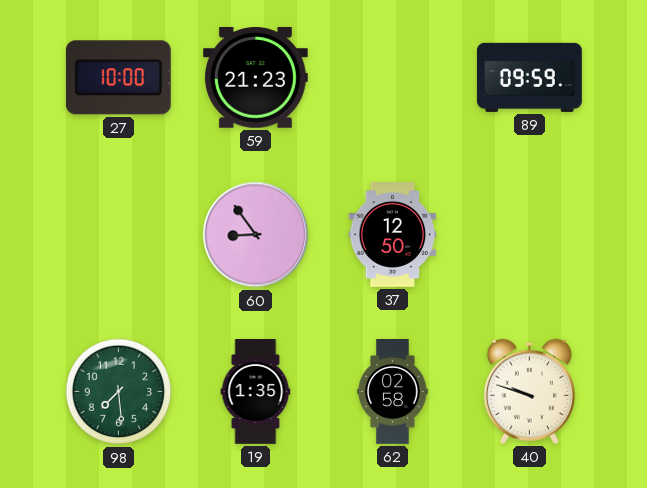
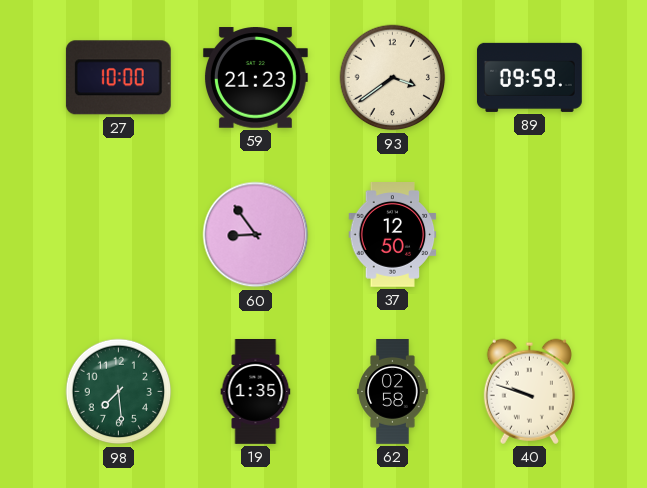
93: none -> 3:39 (393, 78)
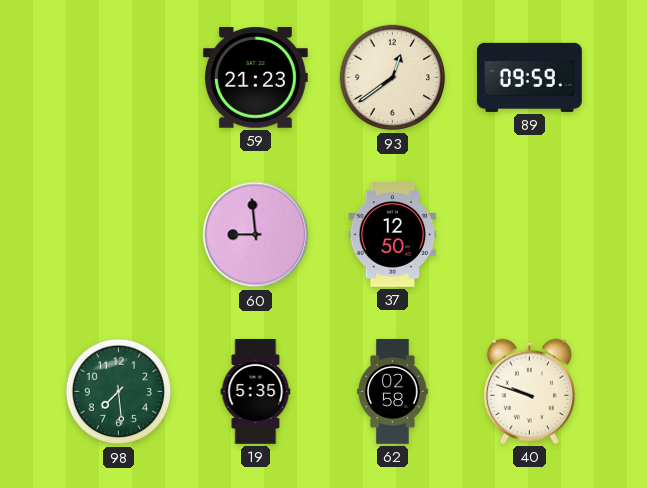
27: 10:00 -> none (118, 78)
93: 3:39 -> 12:39 (393, 78)
60: 8:54 -> 8:59 (256, 235)
19: 1:35 -> 5:35 (256, 392)
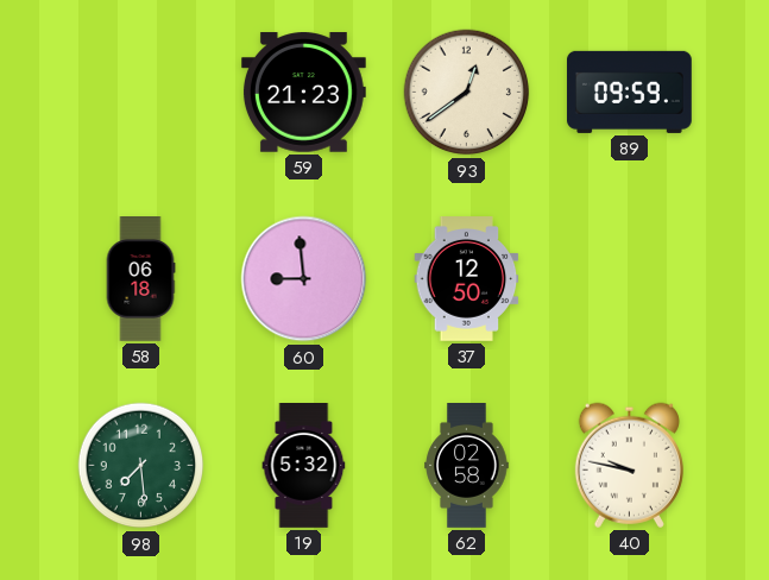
58: none -> 06:18 (140, 279)
19: 5:35 -> 5:32 (304, 466)
40: 9:48 -> 9:47 (629, 465)
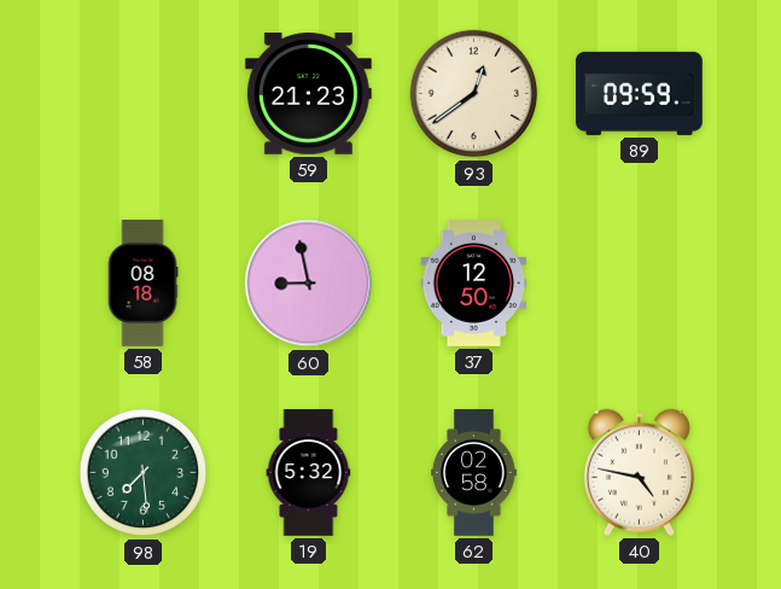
58: 06:18 -> 08:18 (142, 284)
60: 8:59 -> 8:58 (309, 284)
40: 9:47 -> 4:47 (639, 472)
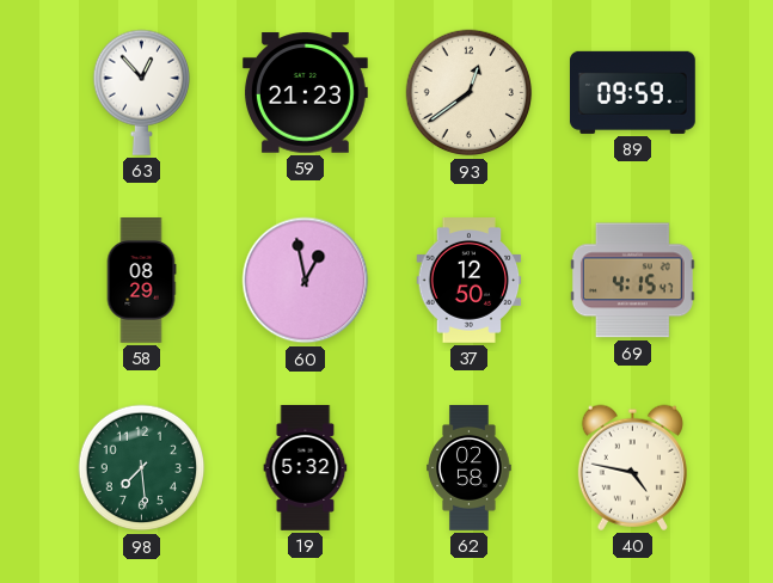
63: none -> 12:53 (142, 92)
58: 08:18 -> 08:29 (141, 281)
60: 8:58 -> 12:58 (306, 281)
69: none -> 4:15 (632, 281)
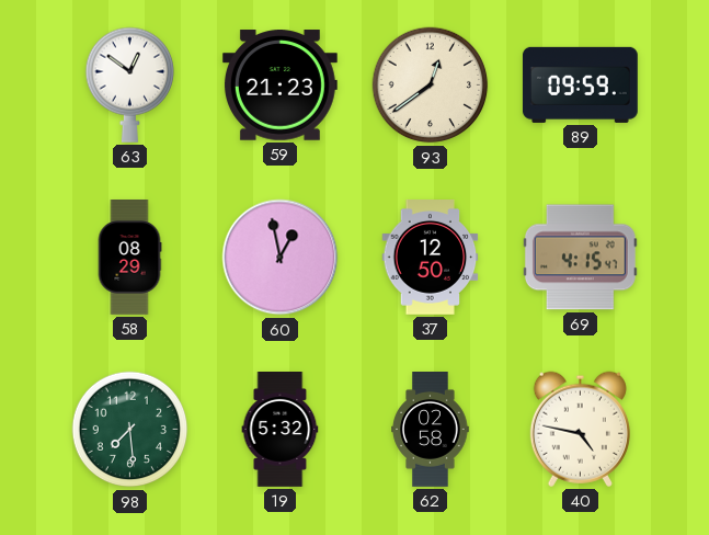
63: 12:53 -> 12:51 (130, 84)
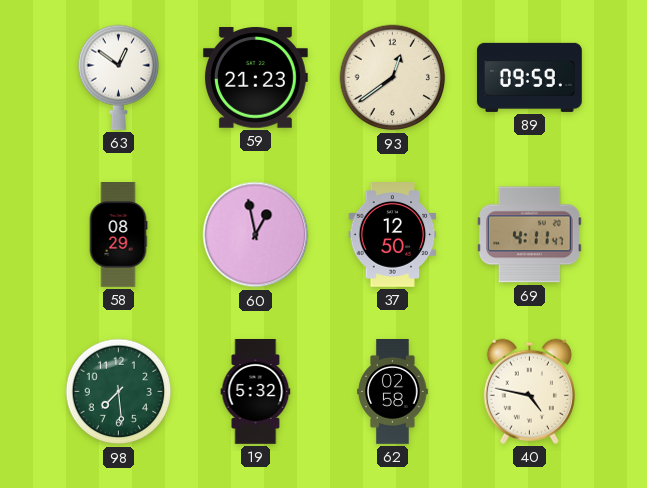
69: 4:15 -> 4:11 (529, 235)
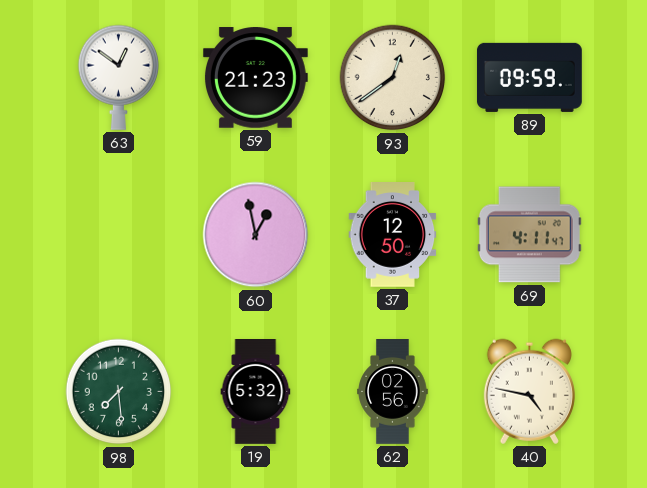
58: 08:29 -> none (118, 235)
62: 02:58 -> 02:56 (393, 392)
